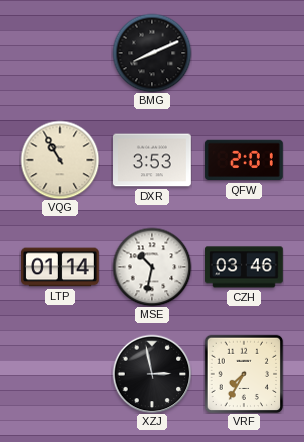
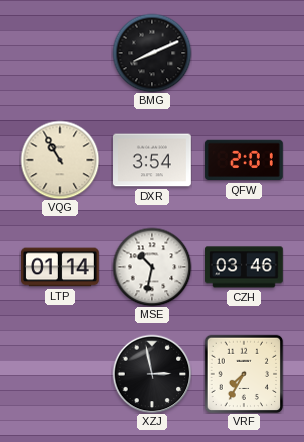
DXR: 3:53 -> 3:54 (153, 160)
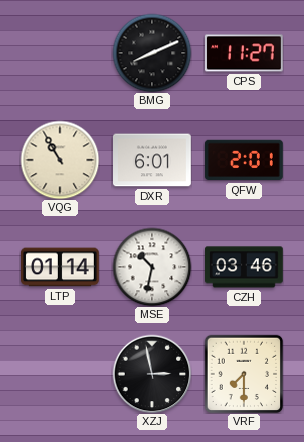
CPS: none -> 11:27 (245, 53)
DXR: 3:54 -> 6:01 (153, 160)
VRF: 7:35 -> 7:30 (244, 374)
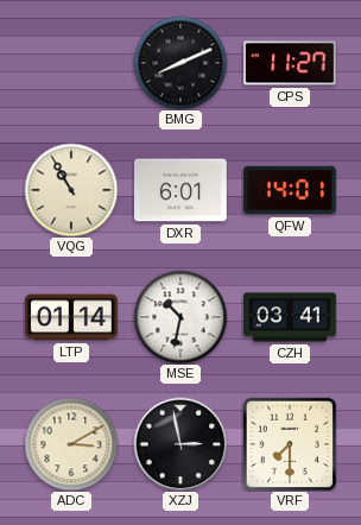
QFW: 2:01 -> 14:01 (290, 190)
CZH: 03:46 -> 03:41 (291, 317)
ADC: none -> 3:10 (71, 444)
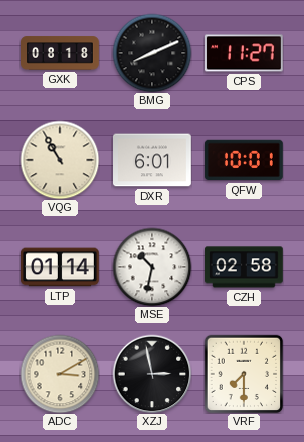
GXK: none -> 08:18 (60, 53)
QFW: 14:01 -> 10:01 (244, 160)
CZH: 03:41 -> 02:58 (245, 267)
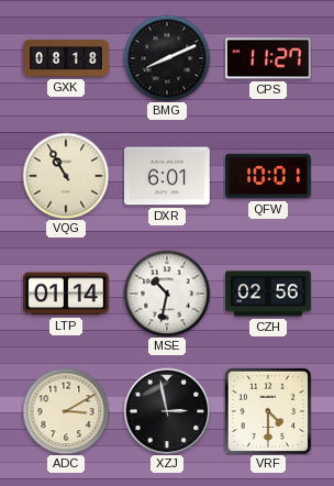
CZH: 02:58 -> 02:56 (269, 294)
VRF: 7:30 -> 4:30 (268, 411)
